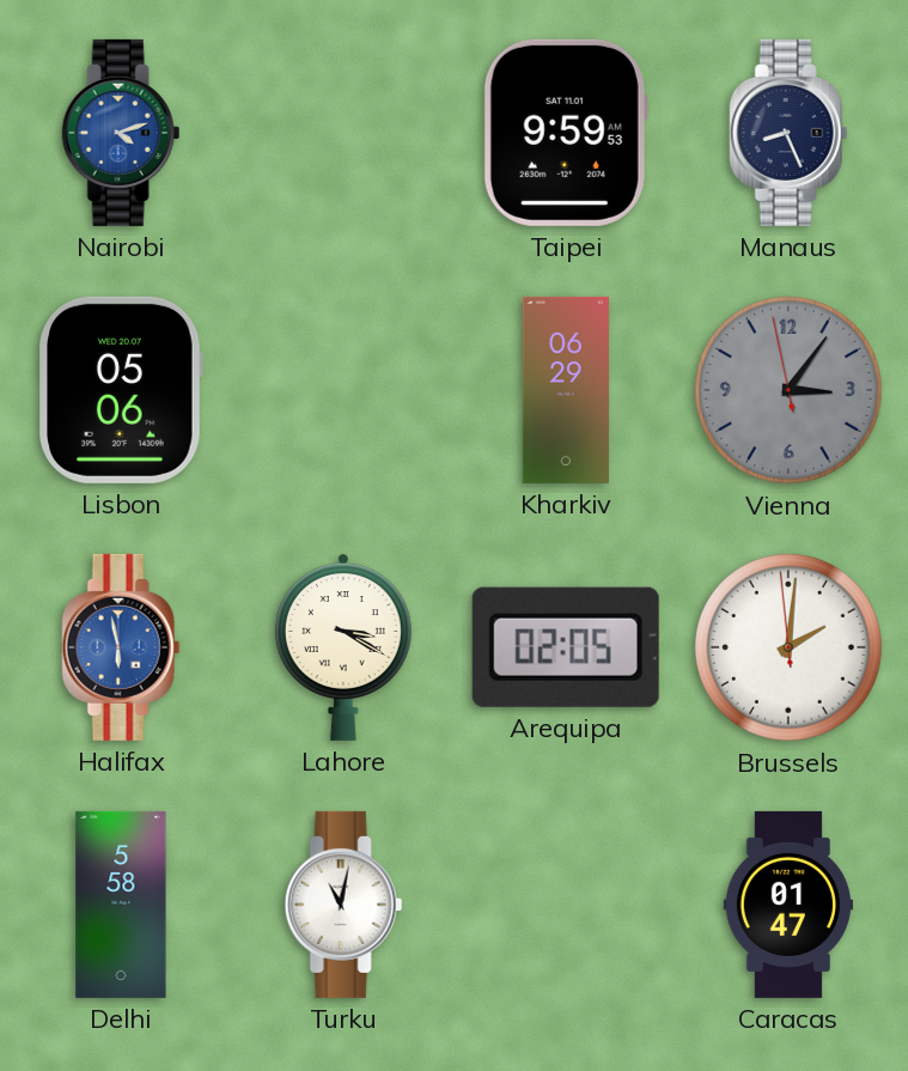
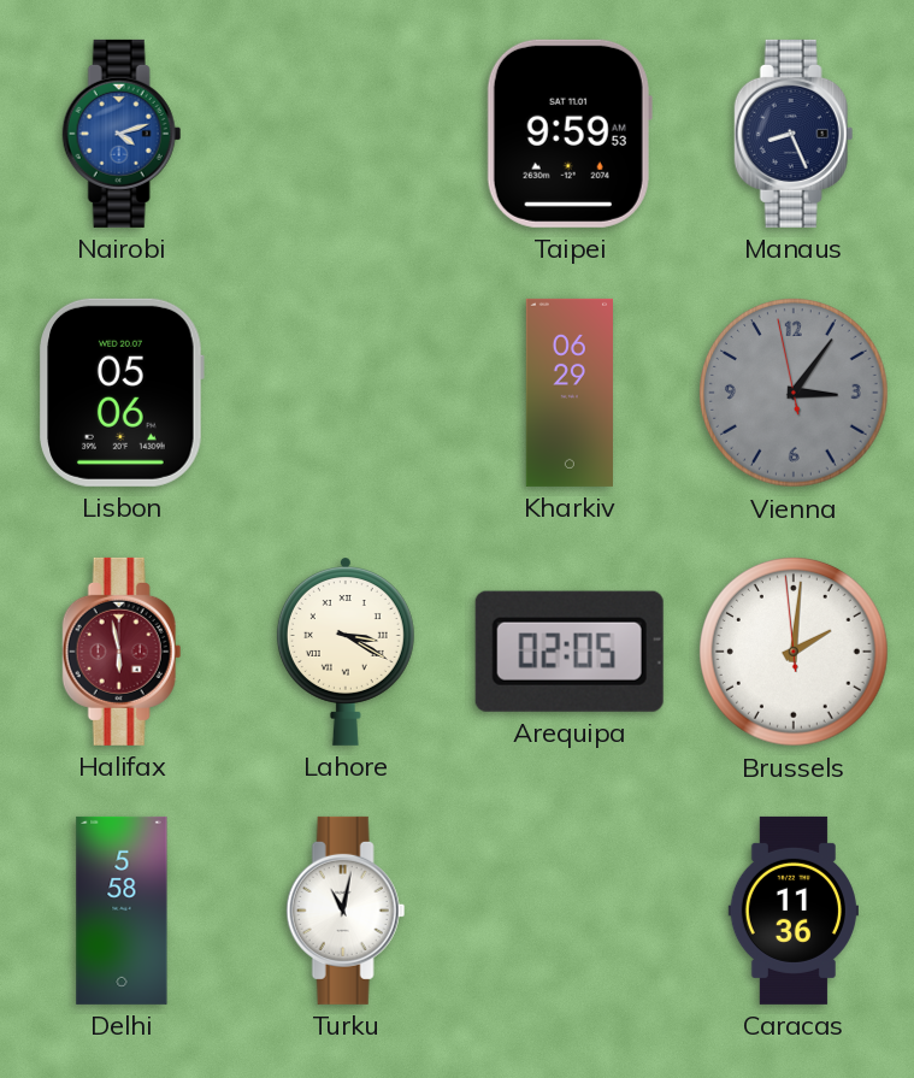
Halifax dial: blue -> burgundy (122, 652)
Caracas: 01:47 -> 11:36 (794, 911)
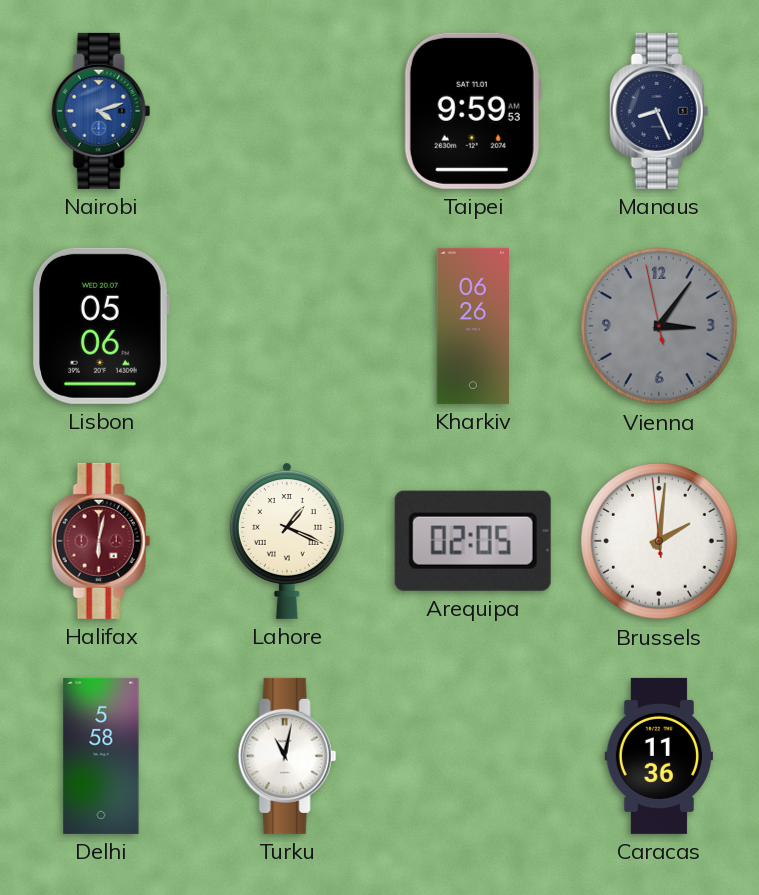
Kharkiv: 06:29 -> 06:26 (473, 326)
Halifax: 5:58 -> 6:02 (101, 541)
Lahore: 3:20 -> 1:19 (287, 541)
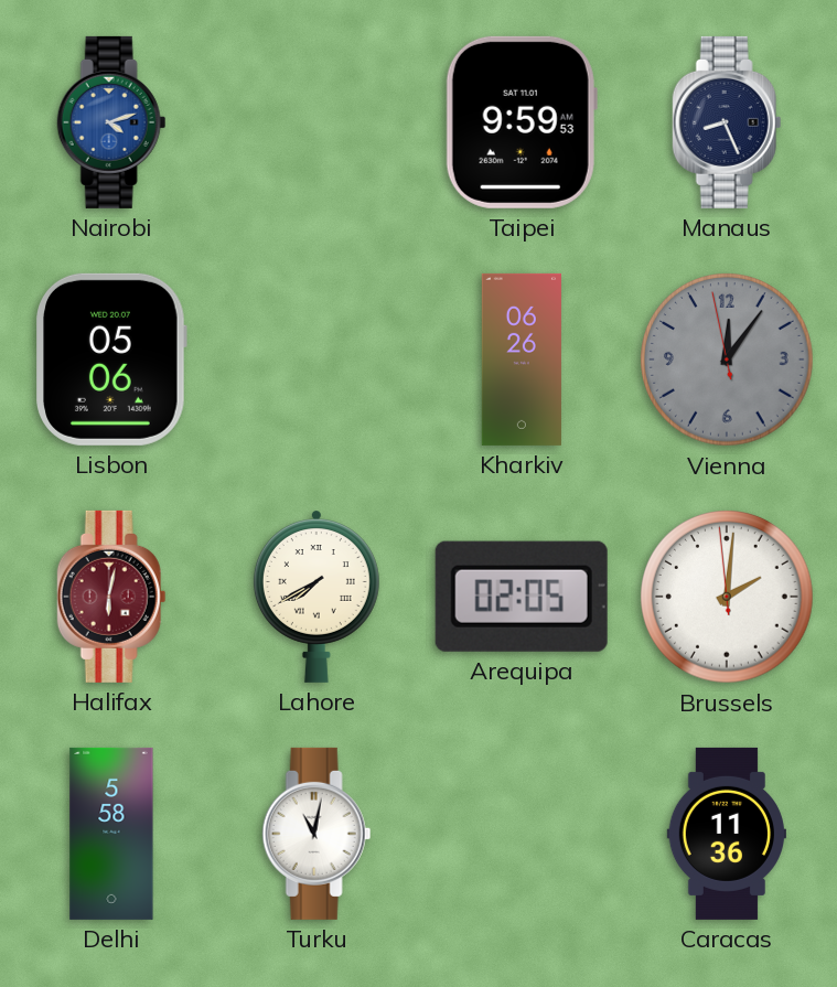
Vienna: 3:05 -> 12:05 (728, 361)
Lahore: 1:19 -> 7:40 (316, 597)
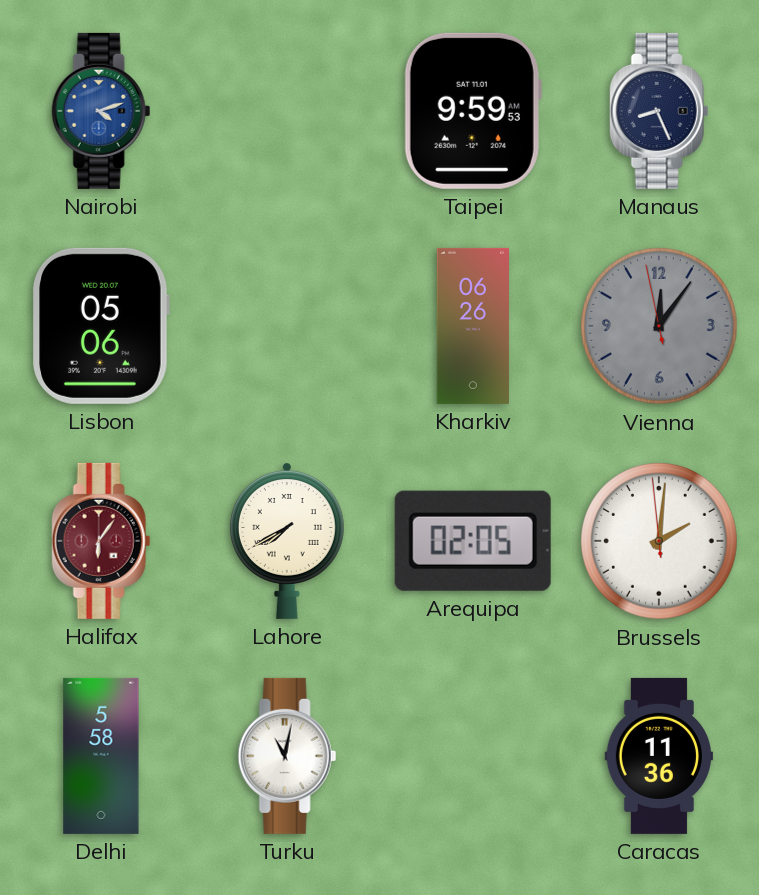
Halifax: 6:02 -> 6:06 (101, 541)
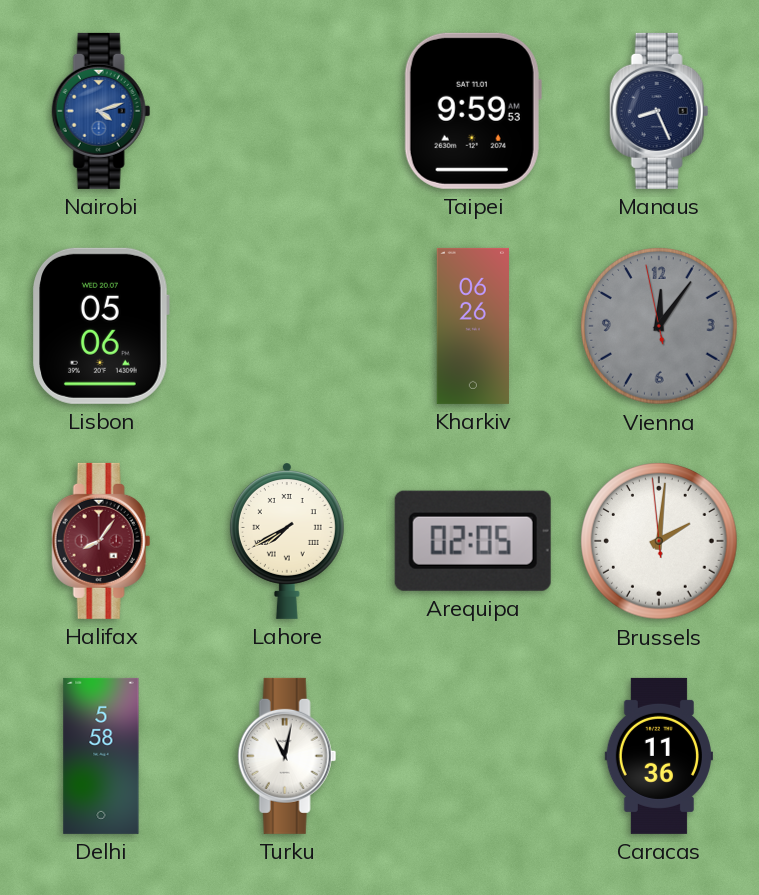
Halifax: 6:06 -> 8:06 (101, 541)
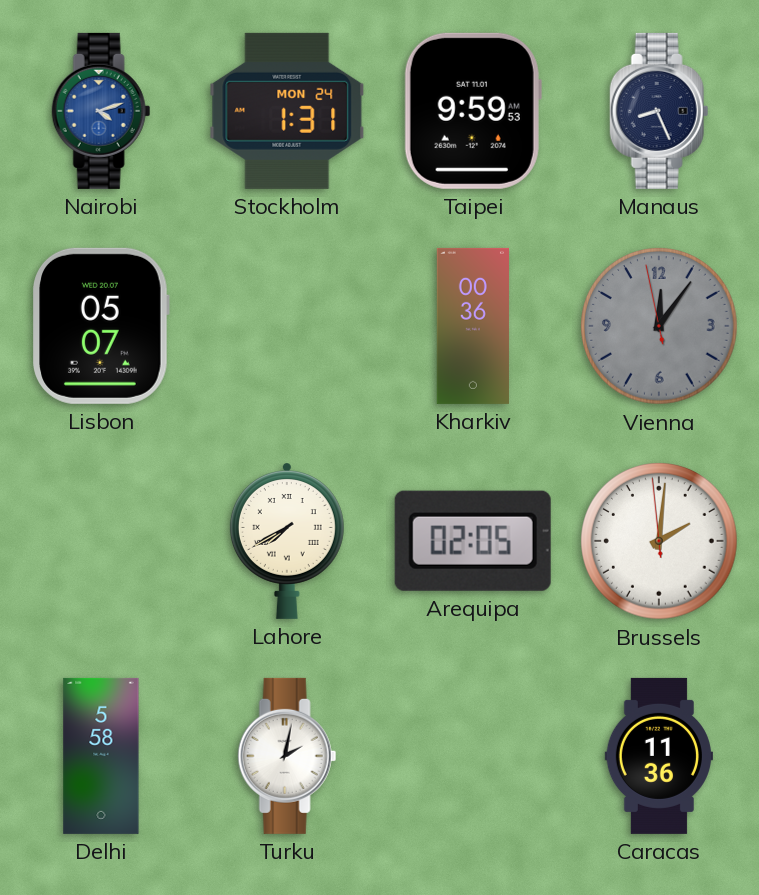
Stockholm: none -> 1:31 (287, 111)
Lisbon: 05:06 -> 05:07 (101, 326)
Kharkiv: 06:26 -> 00:36 (473, 326)
Halifax: 8:06 -> none (101, 541)
Turku: 11:02 -> 2:02 (287, 756)
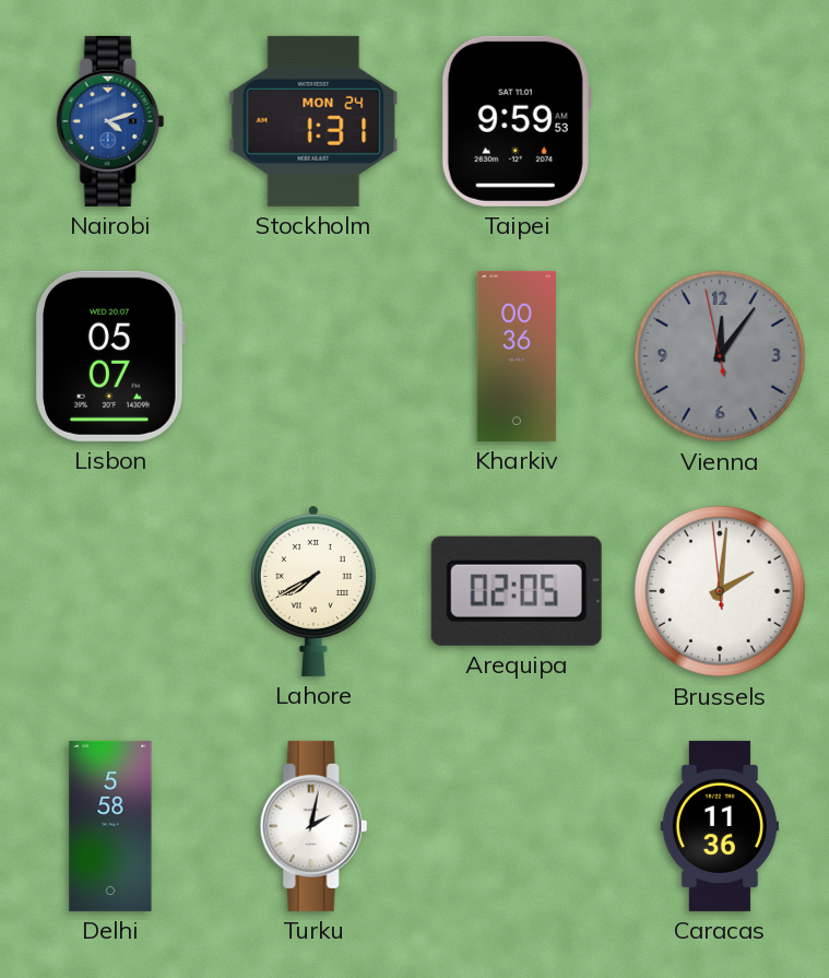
Manaus: 8:26 -> none (659, 111)
